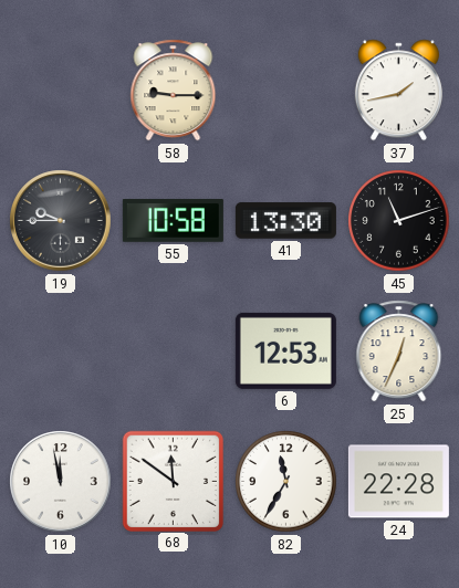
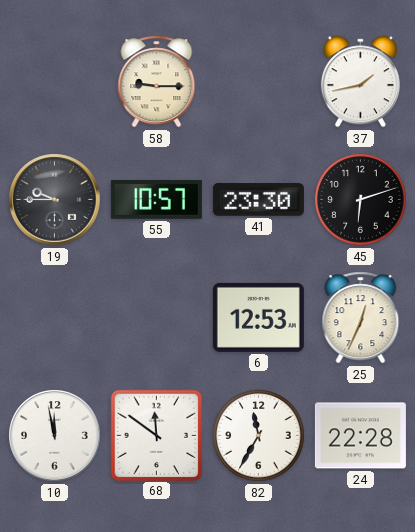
55: 10:58 -> 10:57 (156, 199)
41: 13:30 -> 23:30 (258, 200)
45: 11:12 -> 6:12 (361, 200)
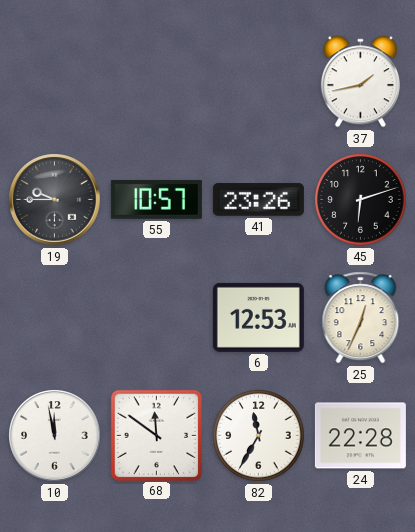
58: 9:15 -> none (157, 82)
41: 23:30 -> 23:26 (258, 200)
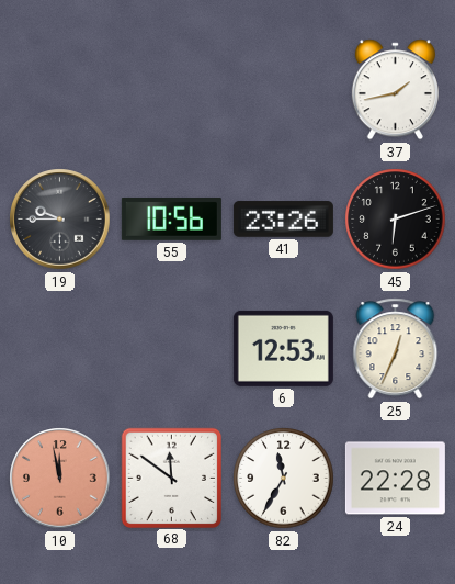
55: 10:57 -> 10:56 (171, 218)
10 dial: white -> salmon (60, 479)
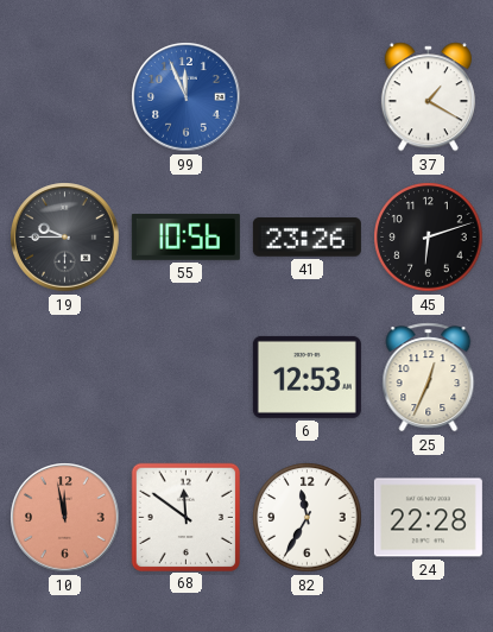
99: none -> 11:56 (187, 97)
37: 1:43 -> 1:20 (428, 97)
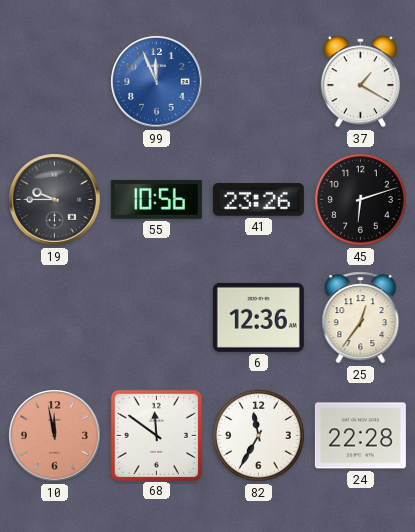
6: 12:53 -> 12:36 (258, 317)
25: 12:34 -> 12:36 (361, 318)
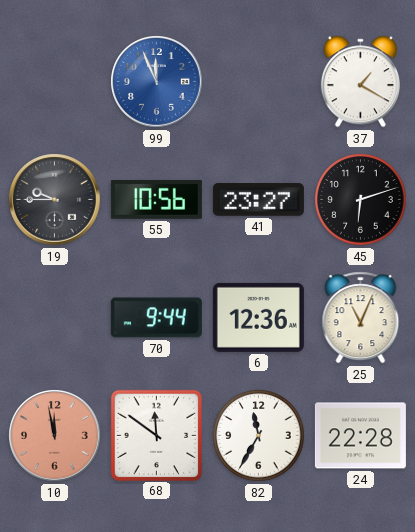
41: 23:26 -> 23:27 (258, 200)
70: none -> 9:44 (156, 318)
25: 12:36 -> 11:04 (361, 318)
